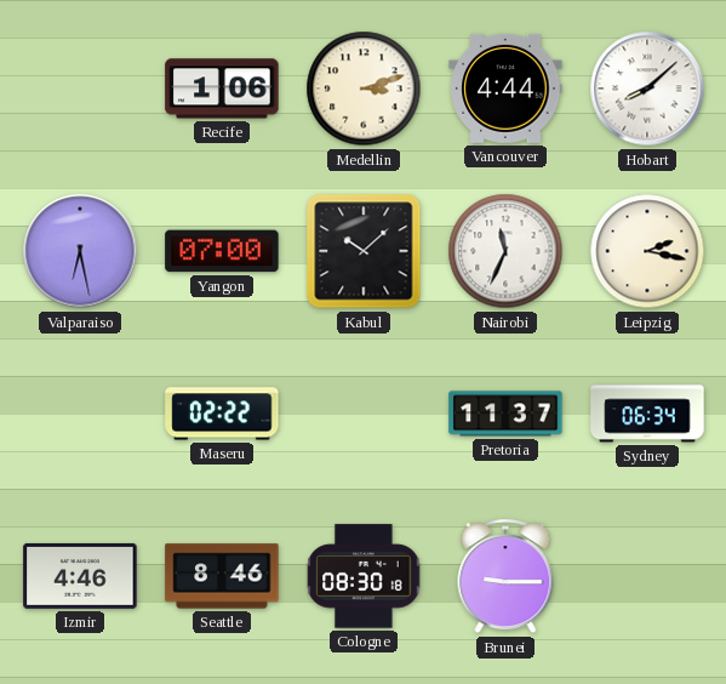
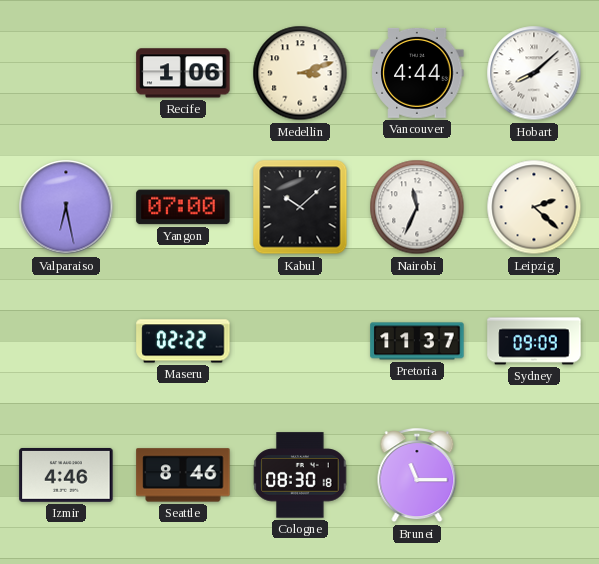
Leipzig: 2:17 -> 2:22 (534, 207)
Sydney: 06:34 -> 09:09 (534, 341)
Brunei: 9:15 -> 11:15 (417, 476)
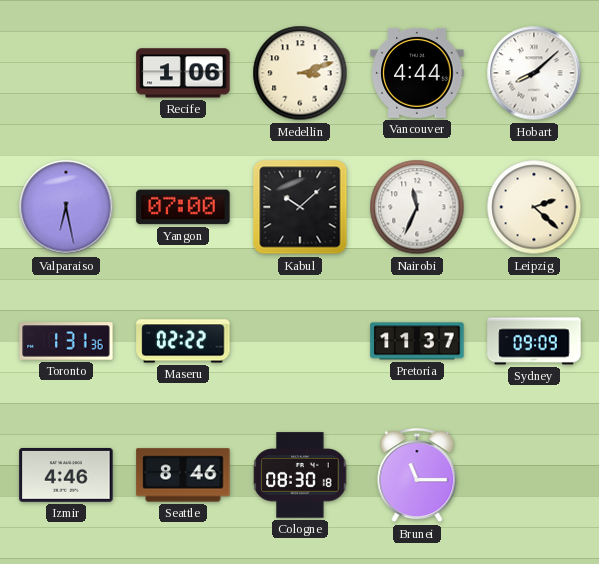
Toronto: none -> 1:31 (66, 341)
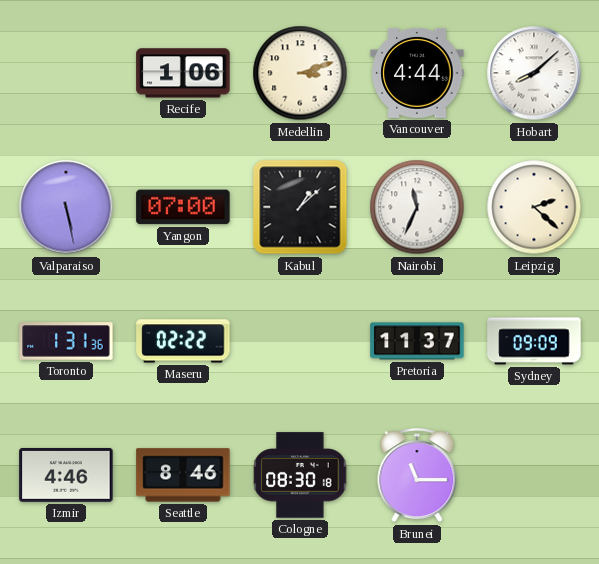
Valparaiso: 6:28 -> 5:28 (66, 207)
Kabul: 10:08 -> 1:08 (300, 207)
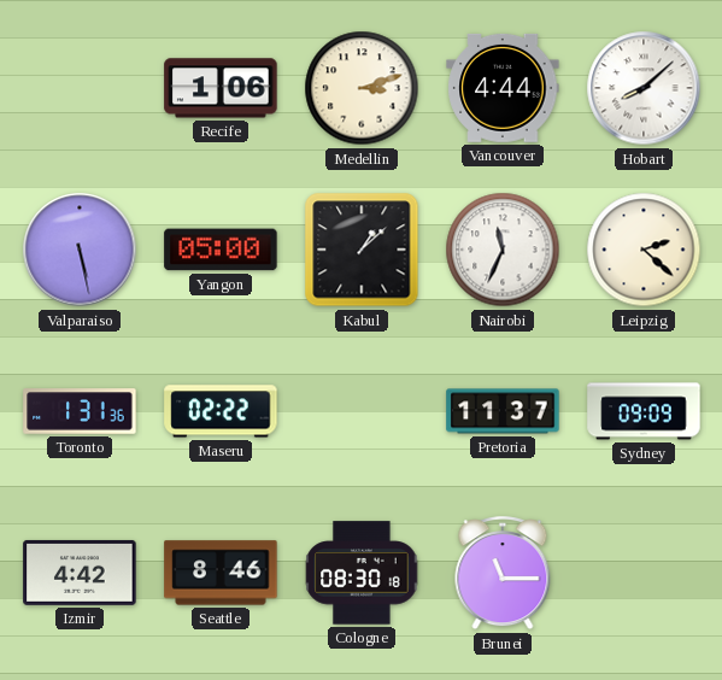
Yangon: 07:00 -> 05:00 (221, 250)
Izmir: 4:46 -> 4:42 (80, 573)
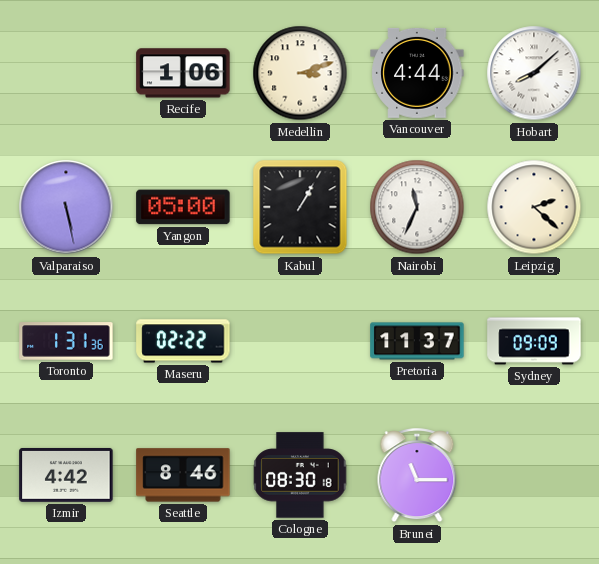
Kabul: 1:08 -> 1:05 (300, 207)
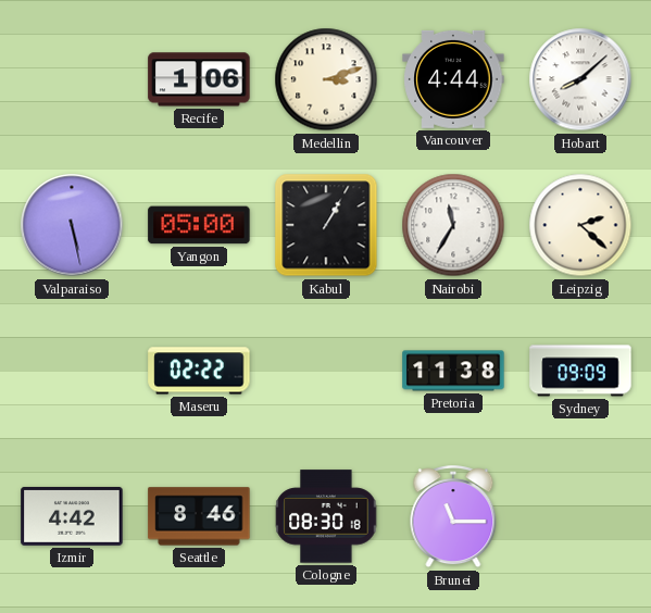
Nairobi: 11:34 -> 11:35 (453, 225)
Toronto: 1:31 -> none (66, 341)
Pretoria: 11:37 -> 11:38 (453, 371)
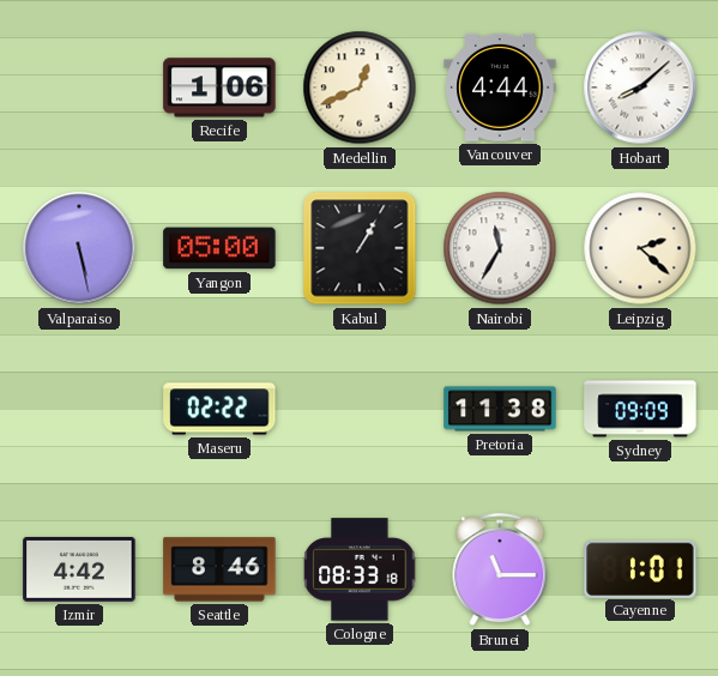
Medellin: 3:12 -> 12:41 (360, 87)
Cologne: 08:30 -> 08:33 (360, 569)
Cayenne: none -> 1:01 (640, 568)
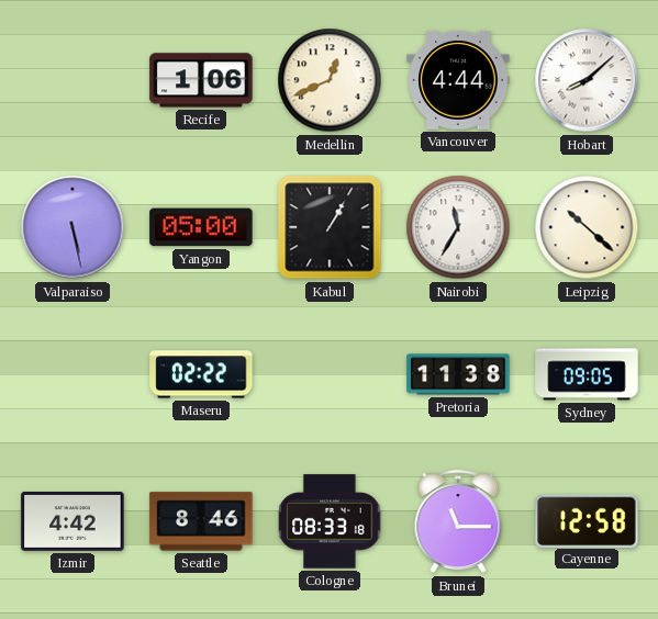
Leipzig: 2:22 -> 10:22 (587, 227)
Sydney: 09:09 -> 09:05 (587, 374)
Cayenne: 1:01 -> 12:58 (587, 520)
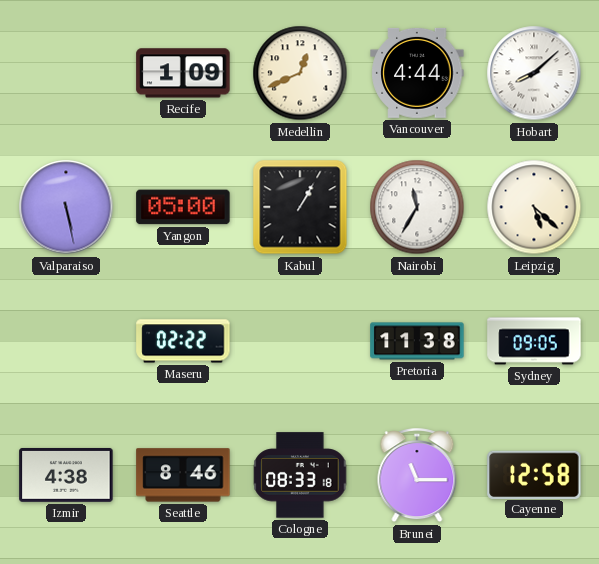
Recife: 1:06 -> 1:09 (183, 73)
Leipzig: 10:22 -> 5:22 (534, 207)
Izmir: 4:42 -> 4:38 (66, 475)
